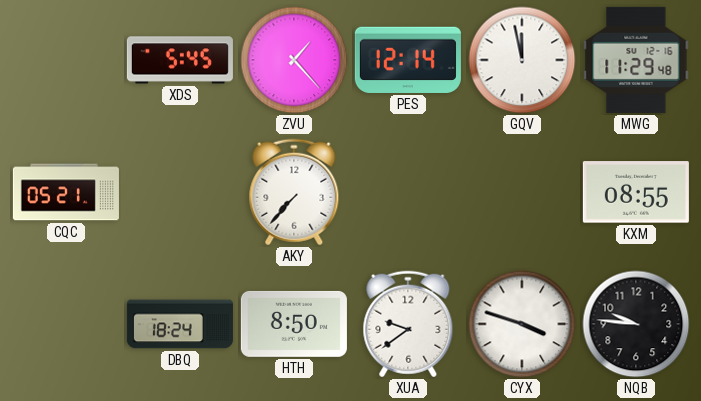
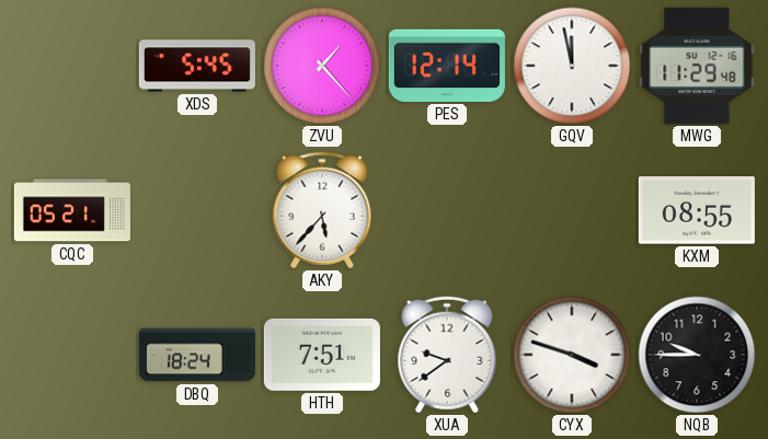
AKY: 7:37 -> 5:37 (322, 210)
HTH: 8:50 -> 7:51 (322, 355)
NQB: 9:46 -> 9:45 (697, 355)
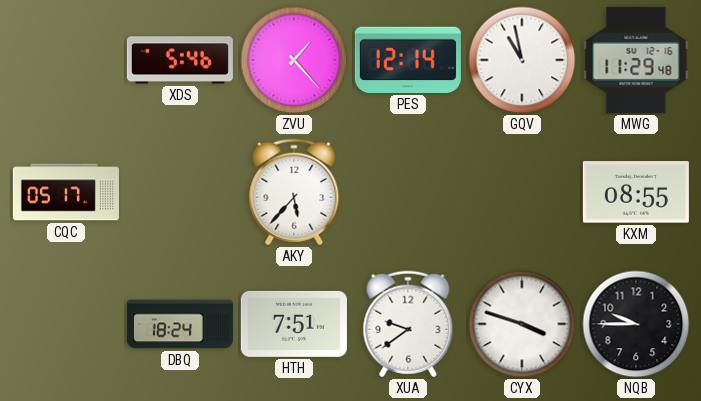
XDS: 5:45 -> 5:46 (180, 60)
GQV: 11:58 -> 10:58 (522, 60)
CQC: 05:21 -> 05:17 (66, 192)
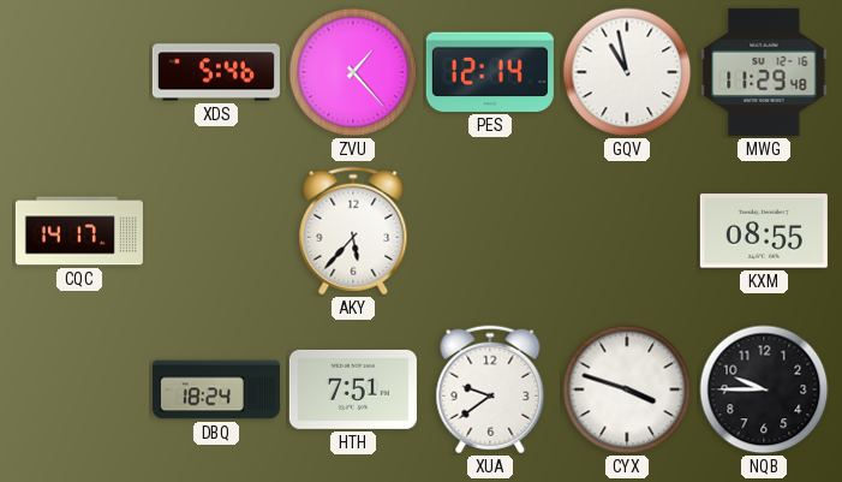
CQC: 05:17 -> 14:17 (79, 231)
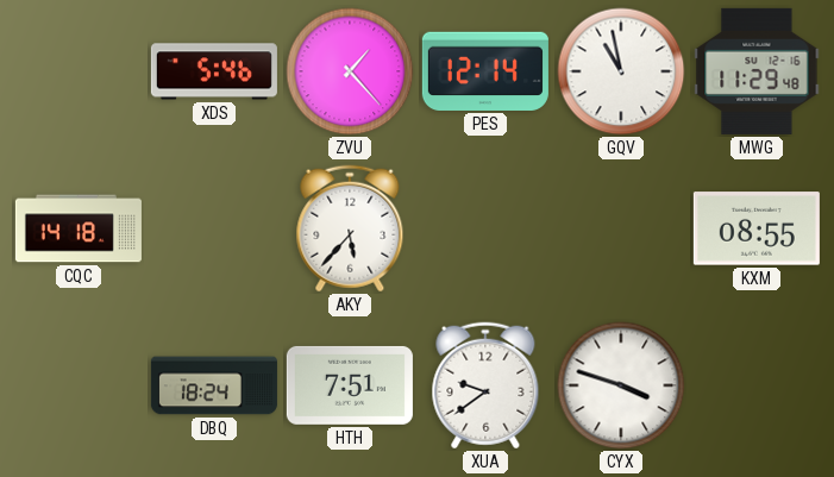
CQC: 14:17 -> 14:18 (79, 228)
NQB: 9:45 -> none (764, 389)
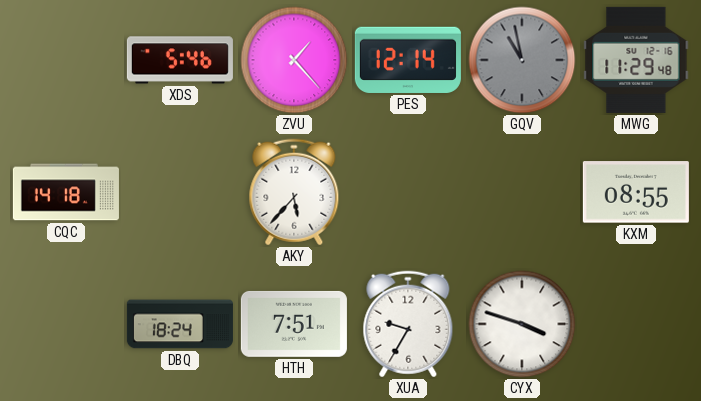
GQV dial: white -> grey (522, 60)
XUA: 9:39 -> 9:35 (408, 324)
